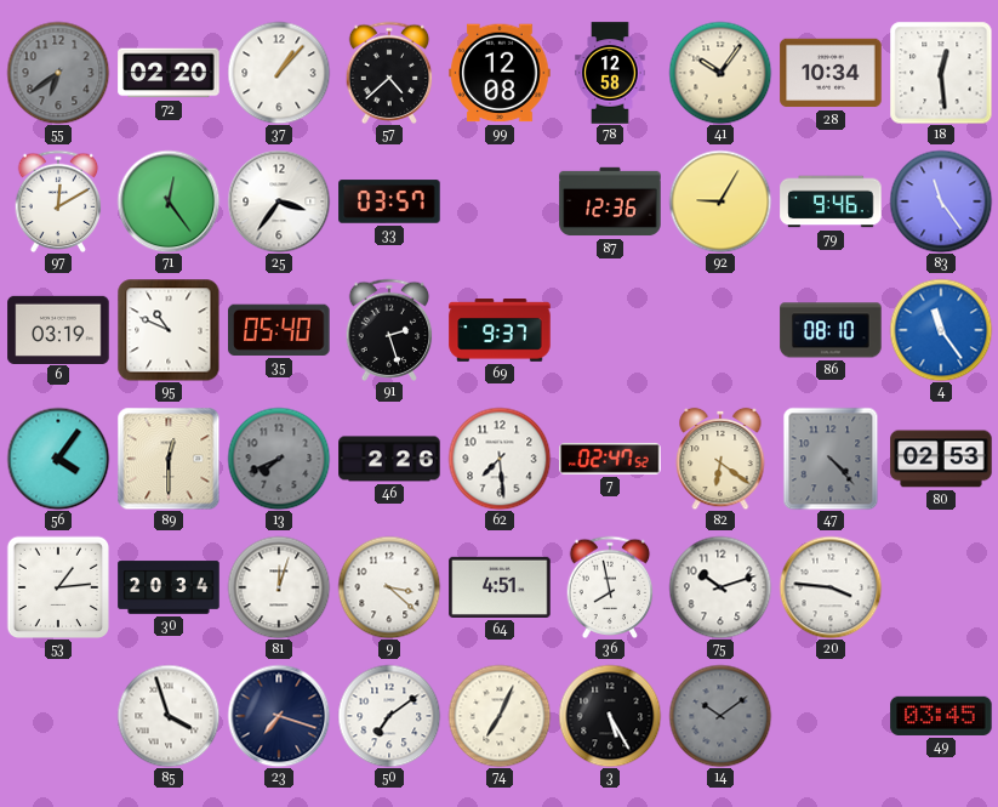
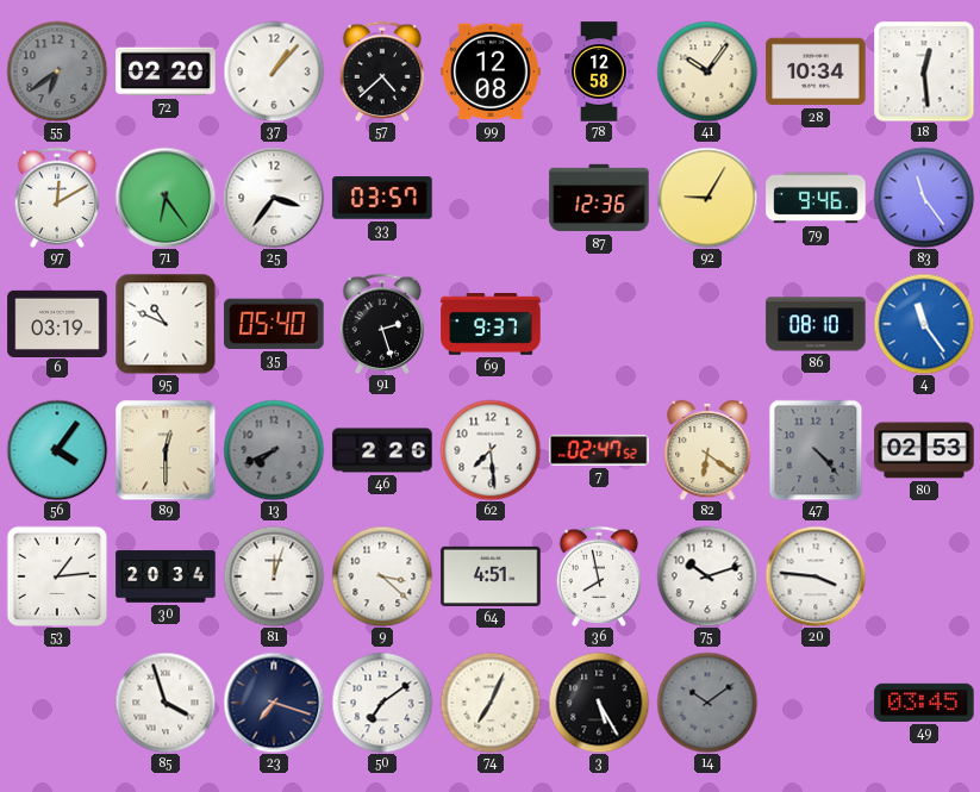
71: 12:24 -> 6:24 (166, 198)
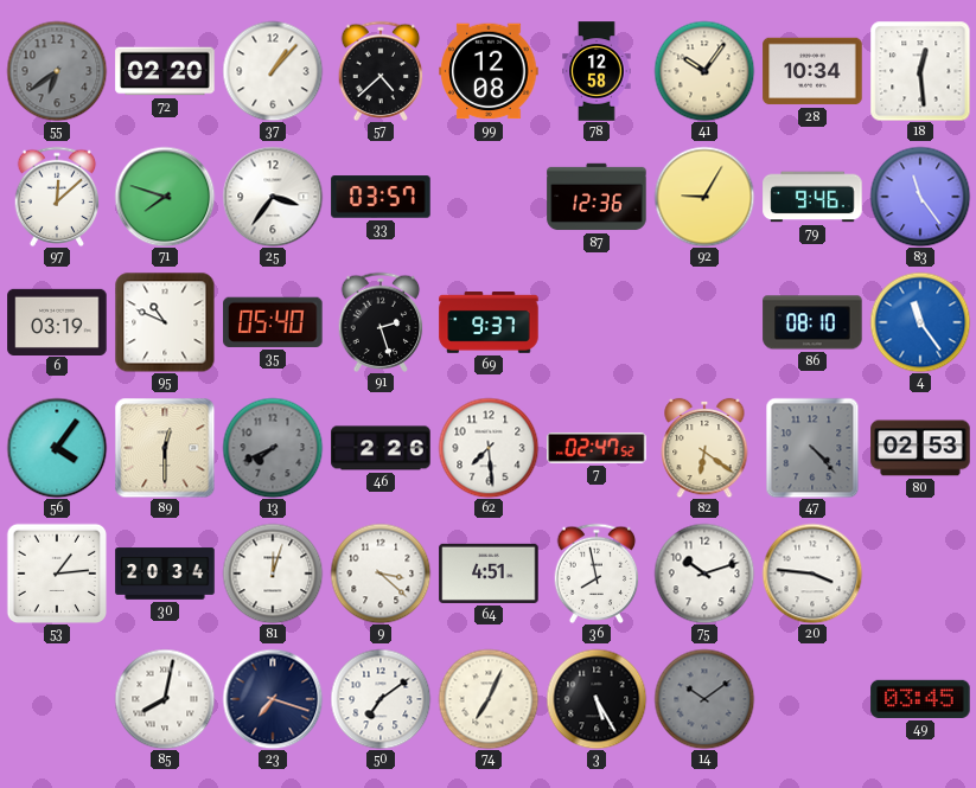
97: 12:10 -> 12:08 (57, 197)
71: 6:24 -> 7:48 (165, 197)
85: 3:57 -> 8:02 (165, 699)
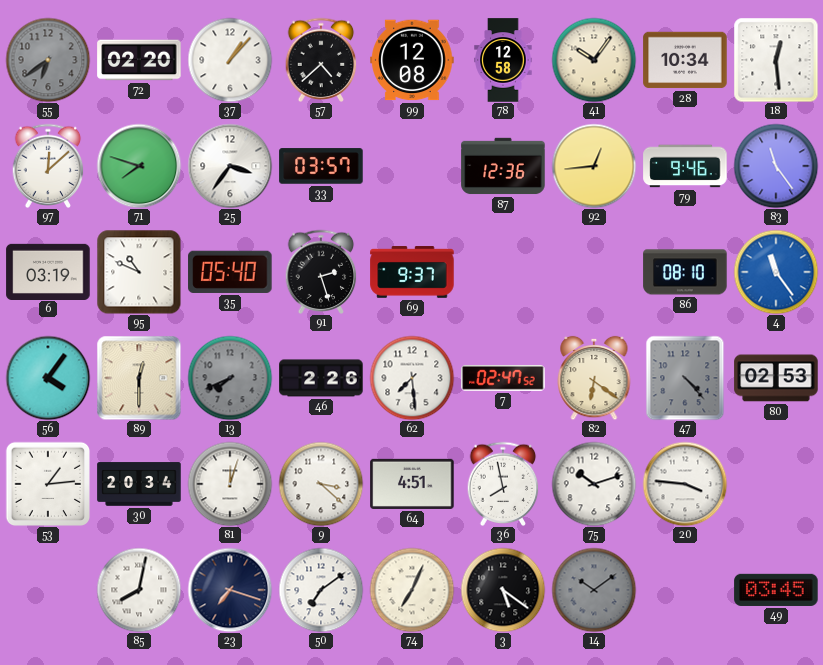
92: 9:05 -> 12:44 (594, 166)
3: 5:25 -> 5:21 (503, 590)
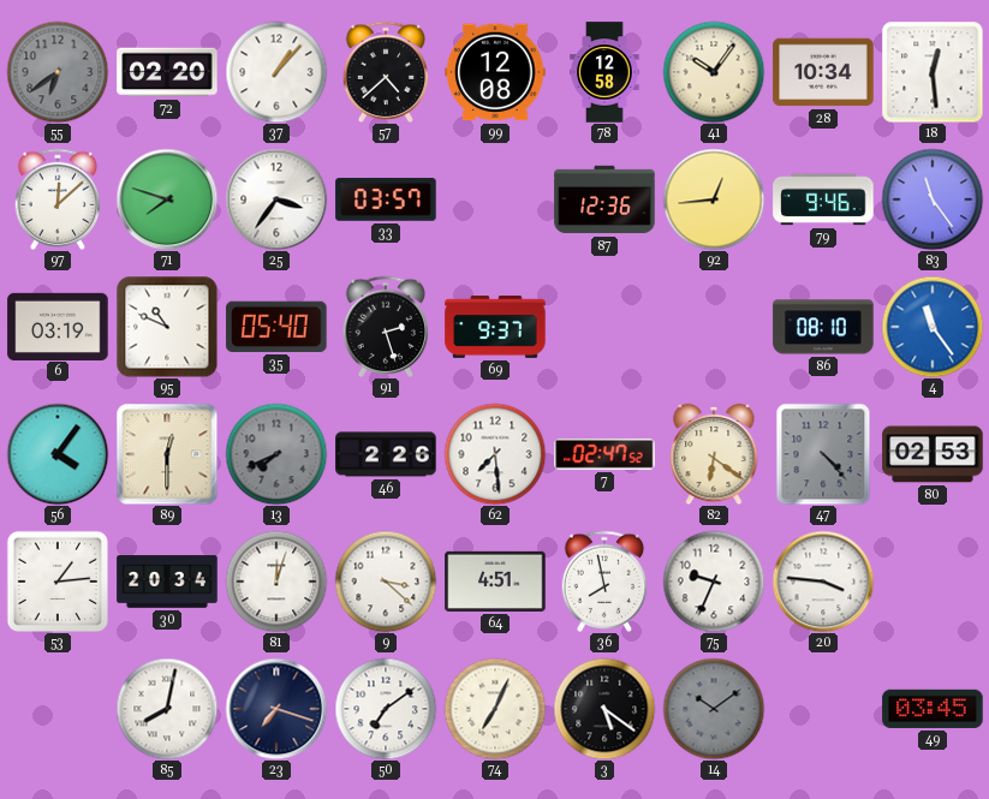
75: 10:12 -> 9:34 (714, 582)
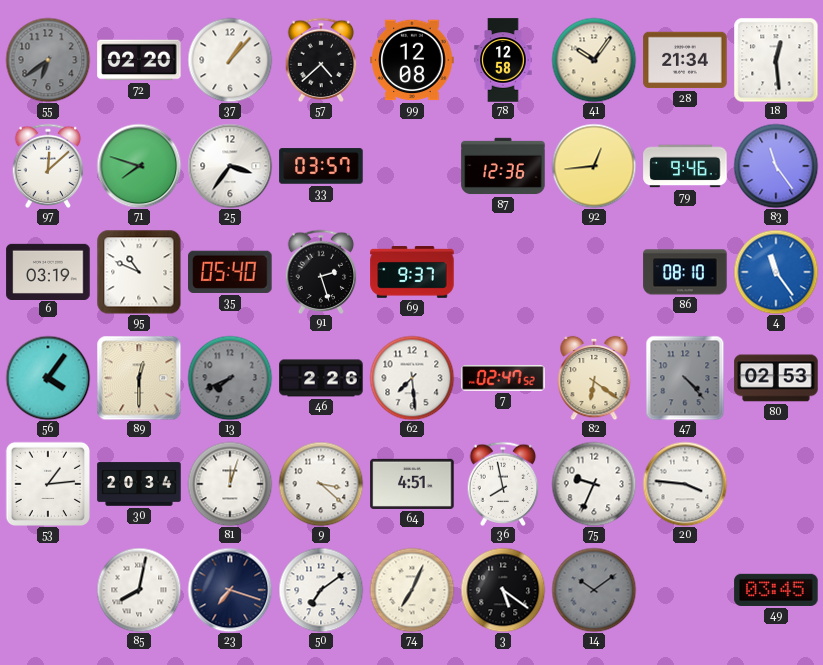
28: 10:34 -> 21:34 (685, 60)
